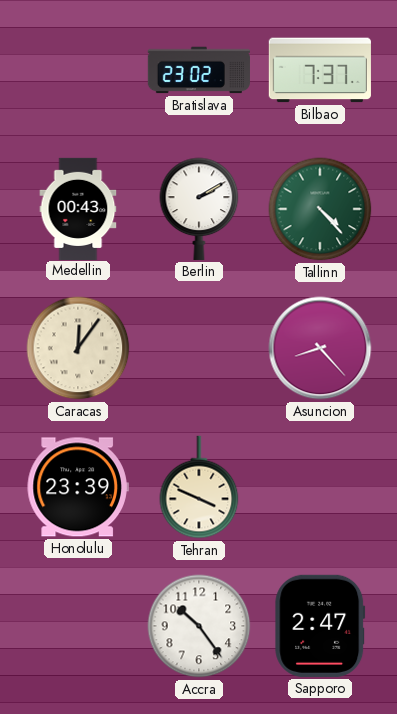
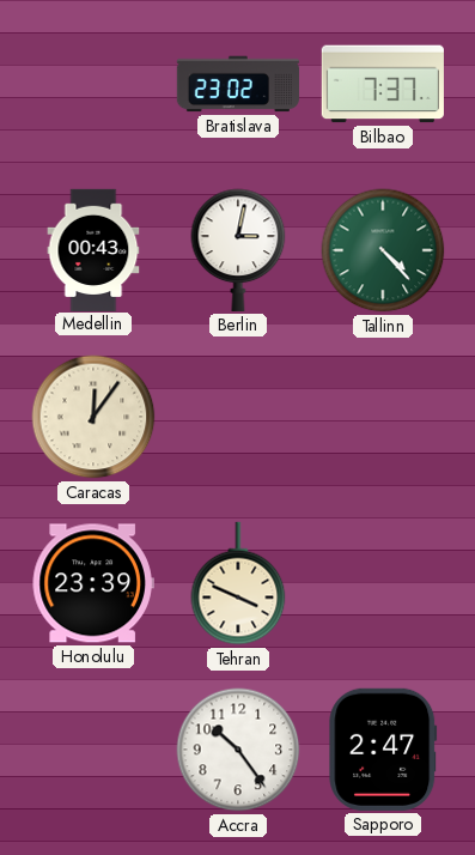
Berlin: 2:10 -> 3:02 (238, 250)
Asuncion: 8:23 -> none (320, 348)
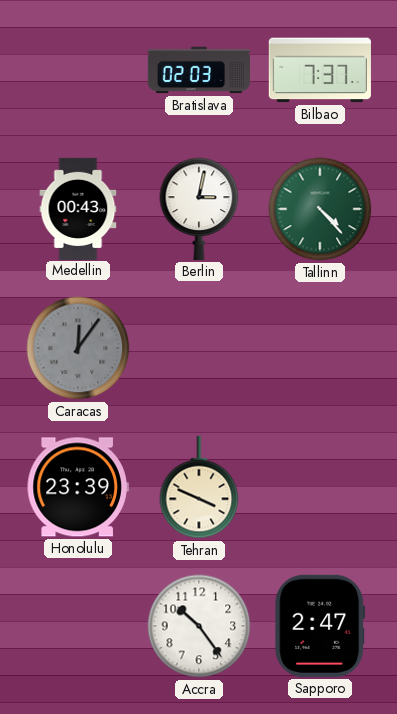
Bratislava: 23:02 -> 02:03 (199, 70)
Caracas dial: cream -> grey (78, 348)
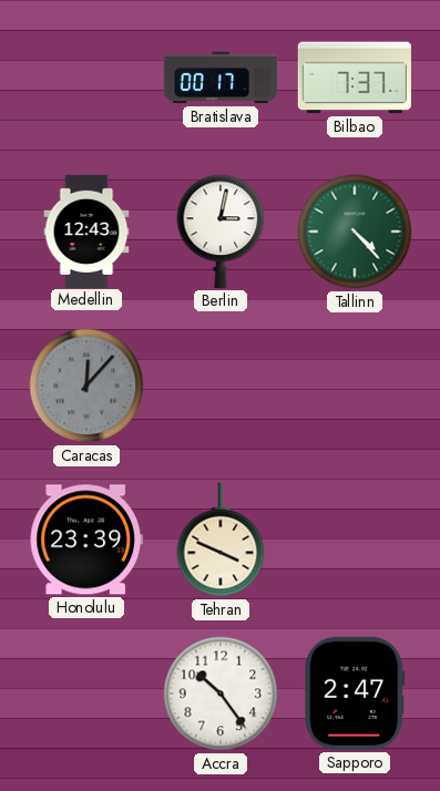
Bratislava: 02:03 -> 00:17 (221, 78)
Medellin: 00:43 -> 12:43 (86, 230)
Caracas: 12:06 -> 12:07 (86, 386)
